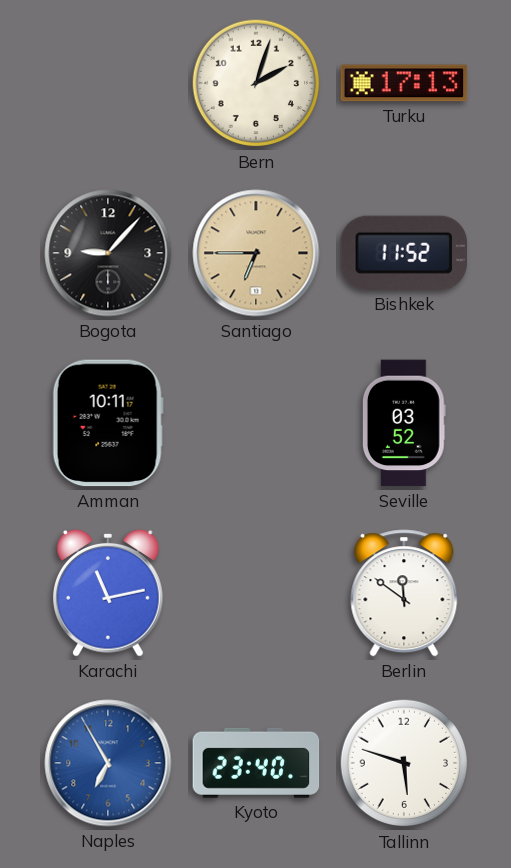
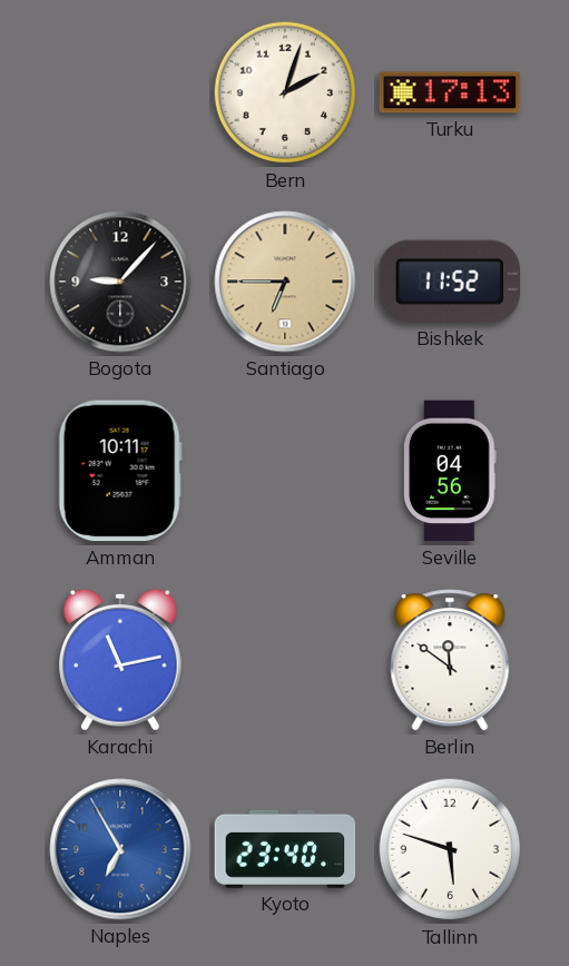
Seville: 03:52 -> 04:56 (450, 471)
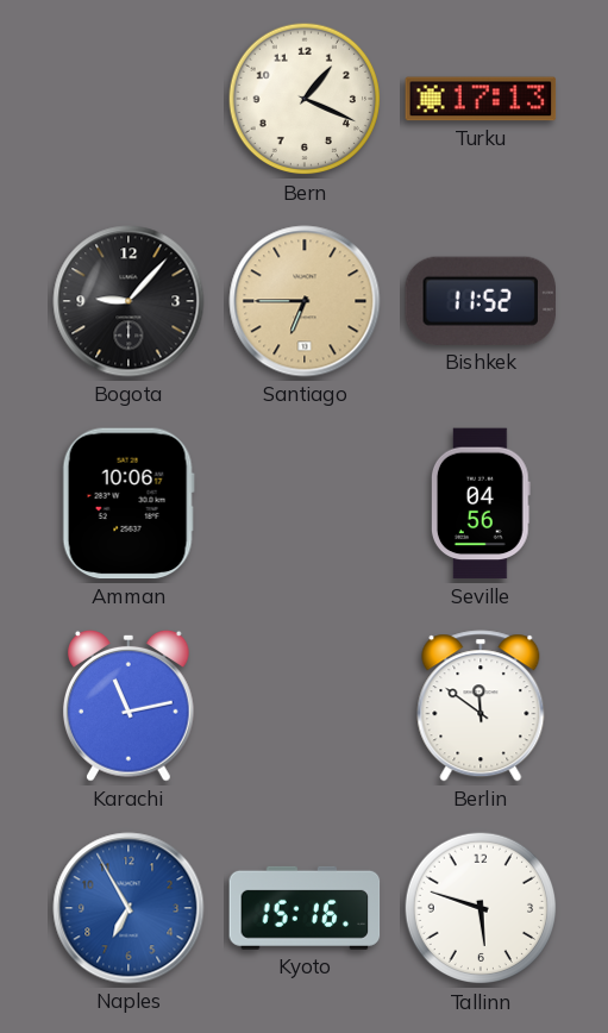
Bern: 2:03 -> 1:19 (305, 99)
Amman: 10:11 -> 10:06 (129, 503)
Kyoto: 23:40 -> 15:16 (305, 908)
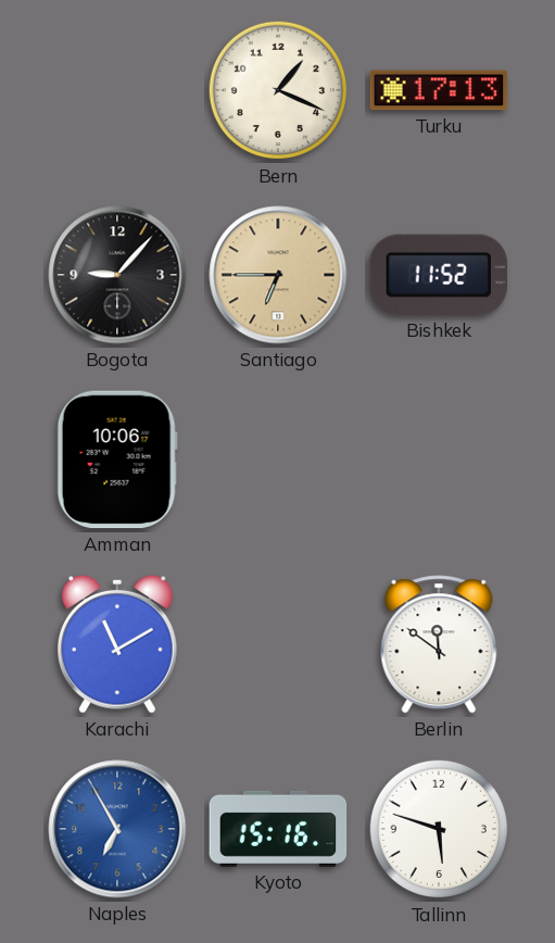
Seville: 04:56 -> none (481, 503)
Karachi: 11:13 -> 11:10 (117, 644)
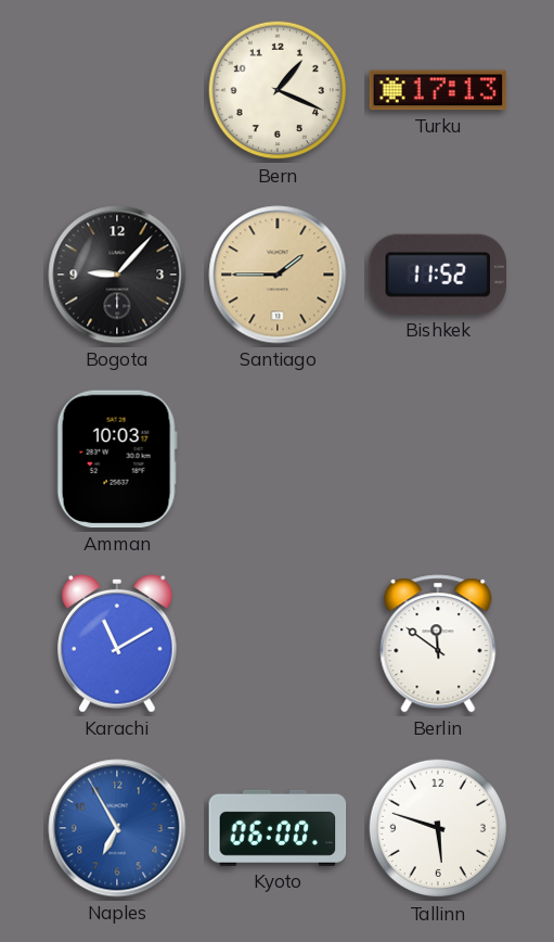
Santiago: 6:45 -> 1:45 (278, 275)
Amman: 10:06 -> 10:03 (117, 459)
Kyoto: 15:16 -> 06:00 (278, 828)
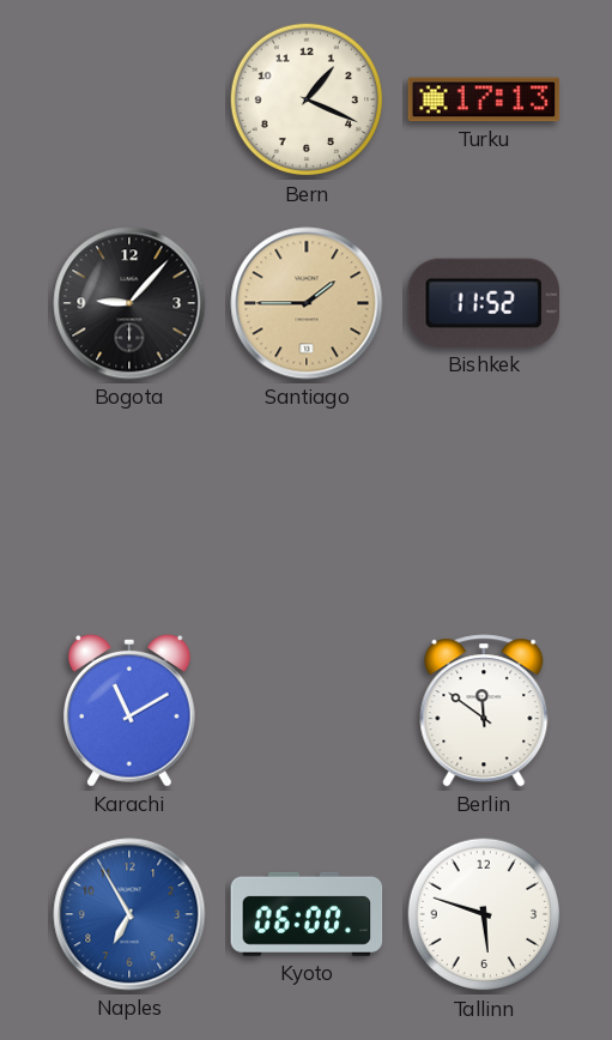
Amman: 10:03 -> none (117, 459)
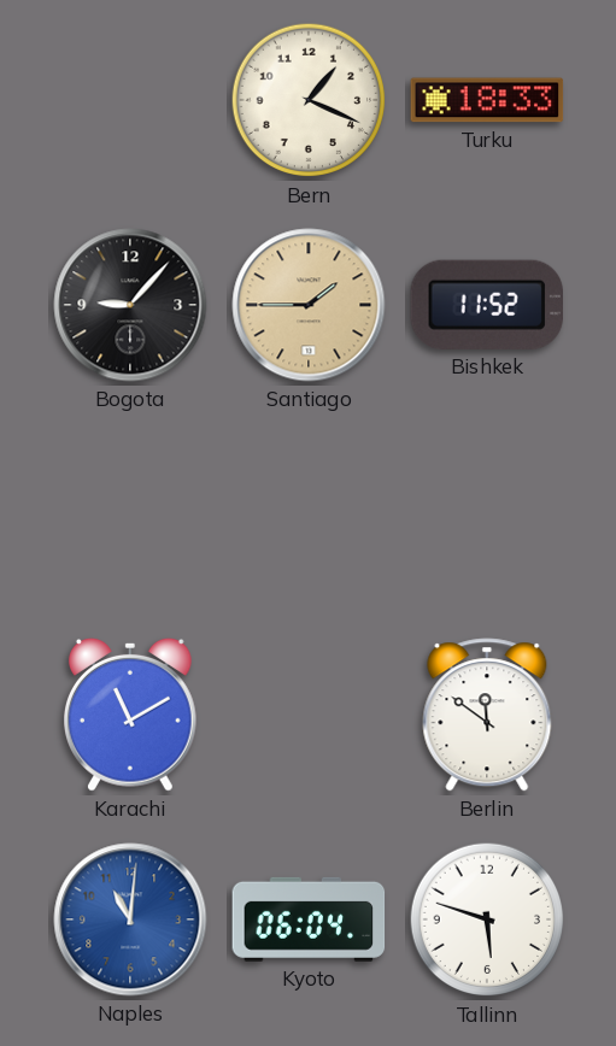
Turku: 17:13 -> 18:33 (487, 100)
Naples: 6:55 -> 11:01 (130, 919)
Kyoto: 06:00 -> 06:04 (309, 919)
